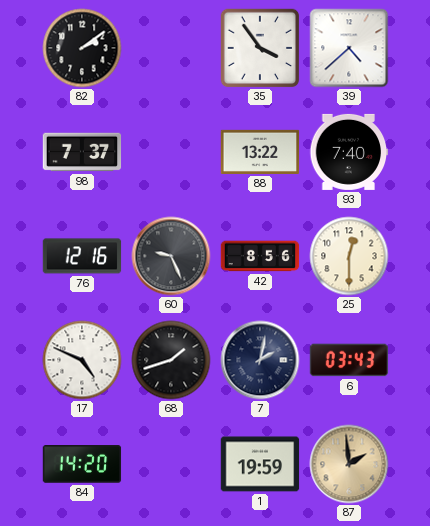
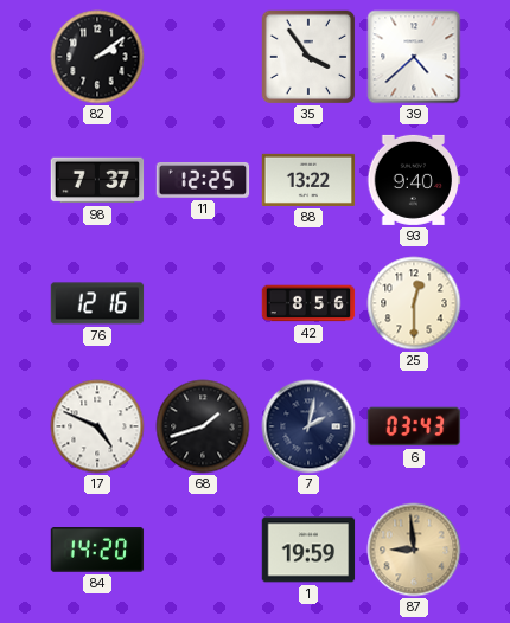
11: none -> 12:25 (203, 181)
93: 7:40 -> 9:40 (414, 180)
60: 9:26 -> none (171, 256)
87: 1:59 -> 8:59 (414, 550)
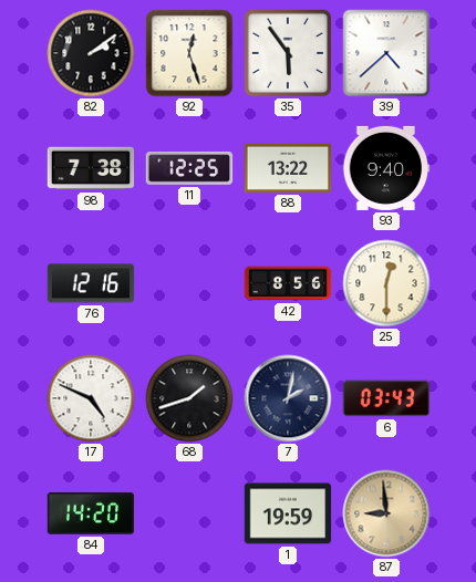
92: none -> 12:27 (189, 53)
35: 3:54 -> 5:54 (288, 53)
98: 7:37 -> 7:38 (91, 168)
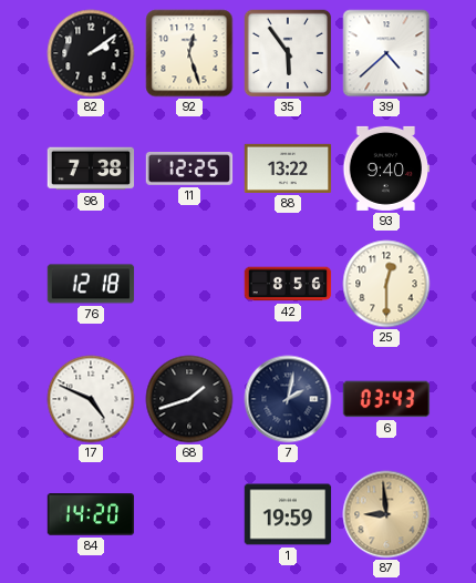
76: 12:16 -> 12:18 (91, 284)
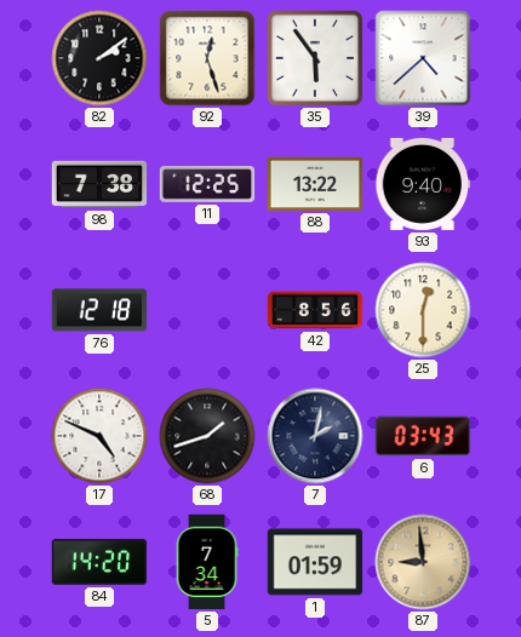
5: none -> 7:34 (207, 562)
1: 19:59 -> 01:59 (315, 562)
